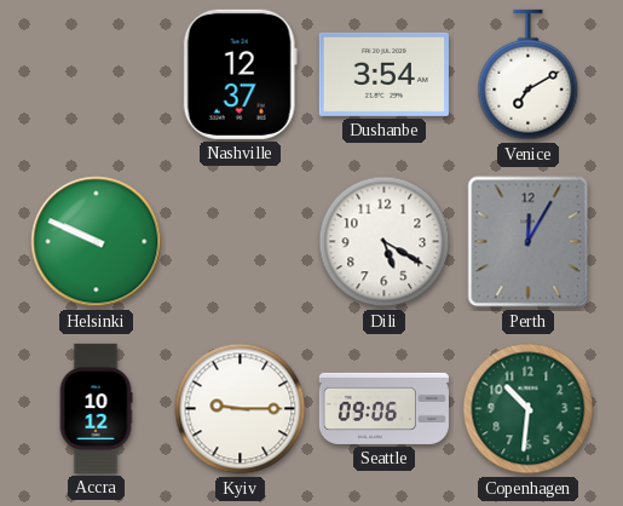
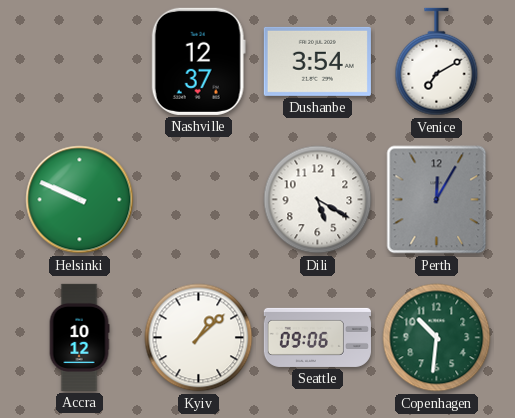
Kyiv: 9:15 -> 1:08 (199, 338)
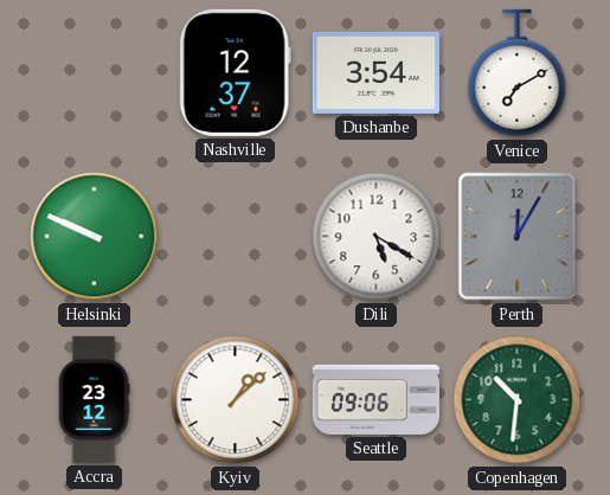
Accra: 10:12 -> 23:12 (94, 399)
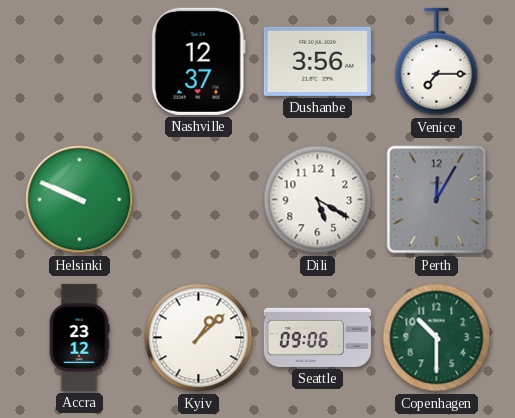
Dushanbe: 3:54 -> 3:56 (317, 61)
Venice: 7:10 -> 7:15 (437, 62)
Copenhagen: 10:31 -> 10:30 (437, 338)
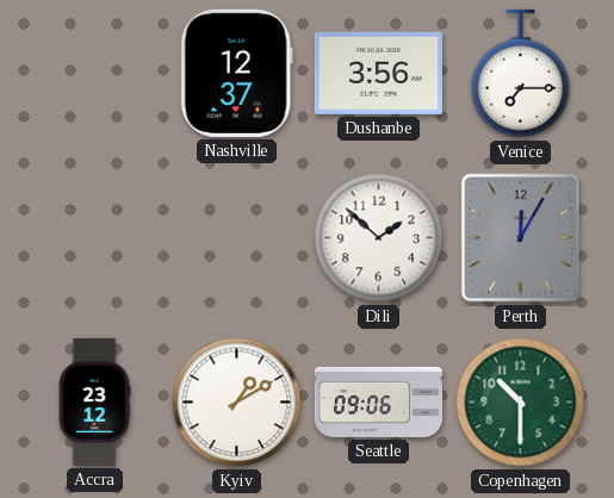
Helsinki: 9:49 -> none (80, 200)
Dili: 5:20 -> 1:52 (379, 238)
Kyiv: 1:08 -> 1:10 (237, 403)
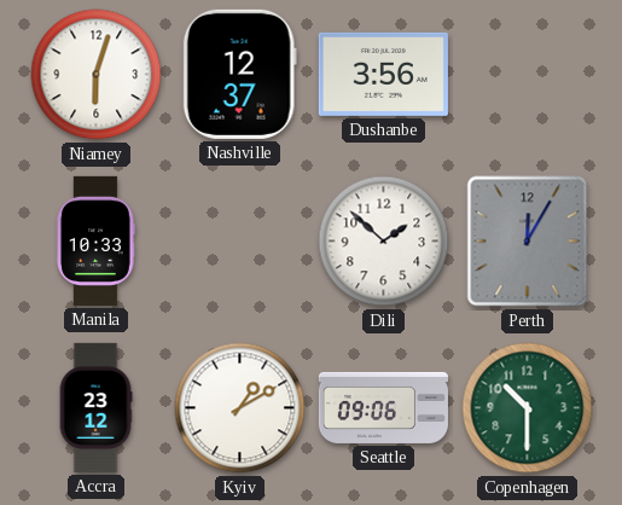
Niamey: none -> 6:03 (97, 75)
Venice: 7:15 -> none (521, 74)
Manila: none -> 10:33 (95, 240)
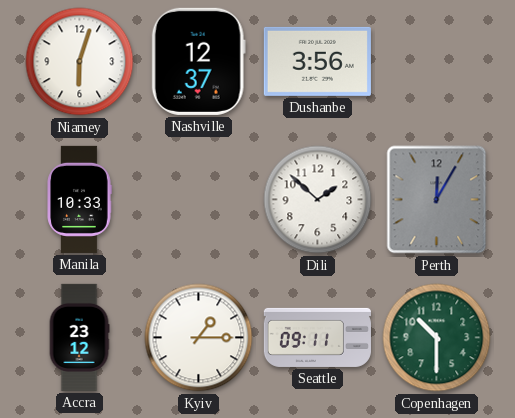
Kyiv: 1:10 -> 1:15 (199, 338)
Seattle: 09:06 -> 09:11 (317, 337)
